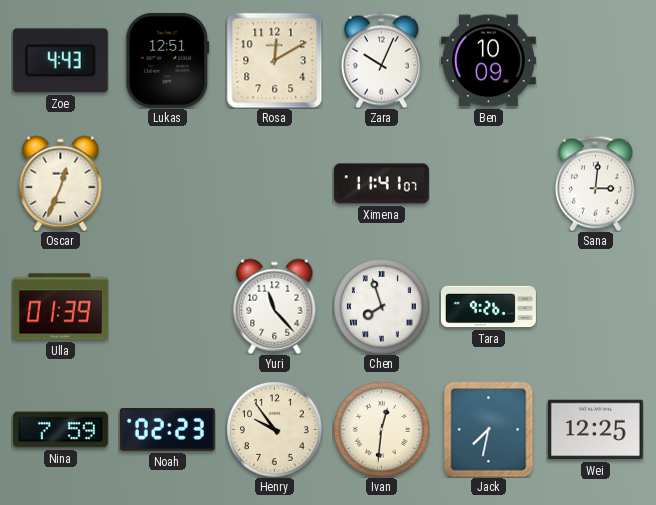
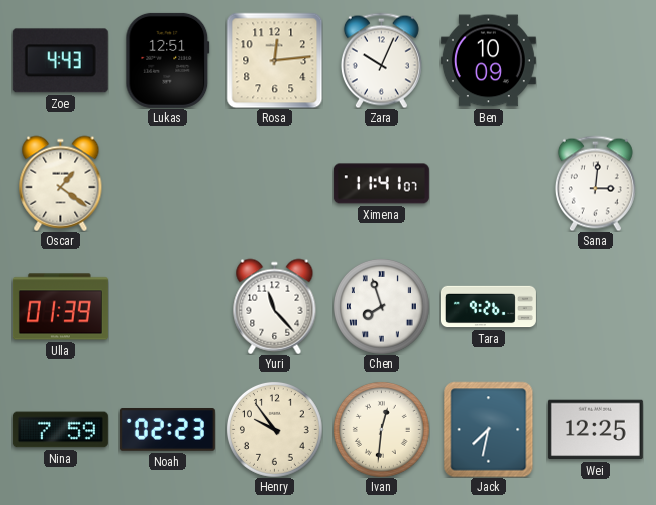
Rosa: 12:10 -> 12:14 (274, 60)
Oscar: 12:34 -> 1:21 (61, 183)
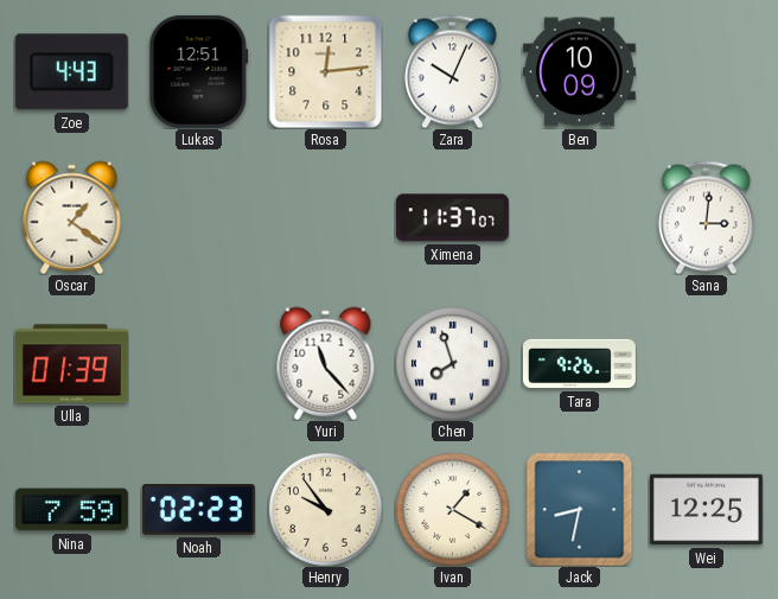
Ximena: 11:41 -> 11:37 (452, 218)
Ivan: 12:31 -> 1:20 (452, 509)
Jack: 7:32 -> 8:32 (580, 509)
